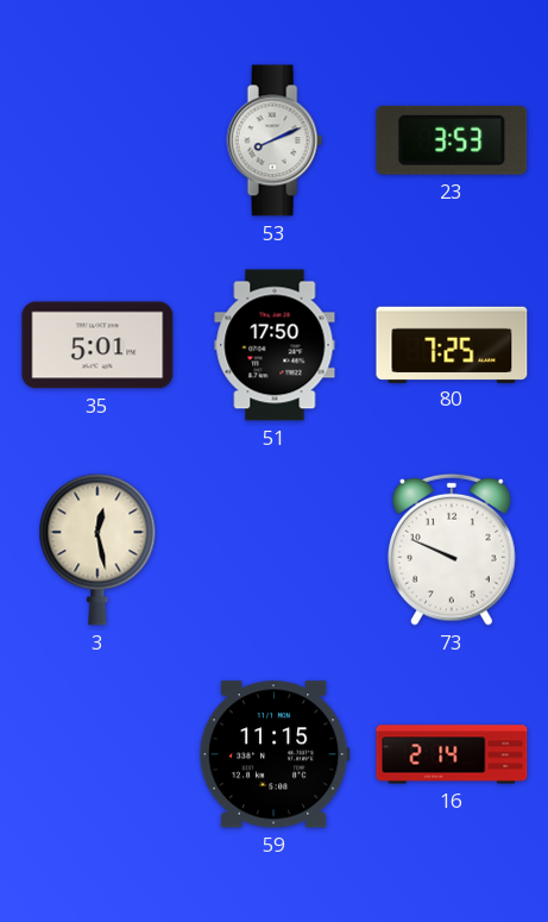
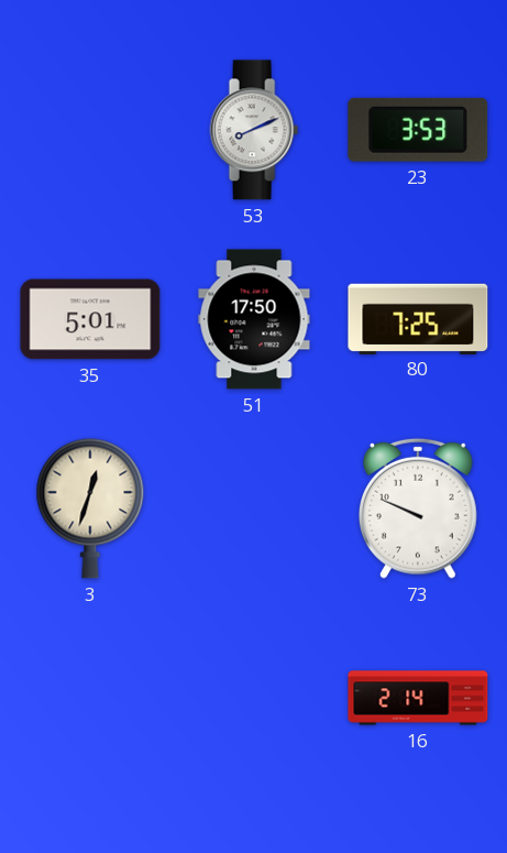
3: 12:28 -> 12:33 (90, 508)
59: 11:15 -> none (275, 754)
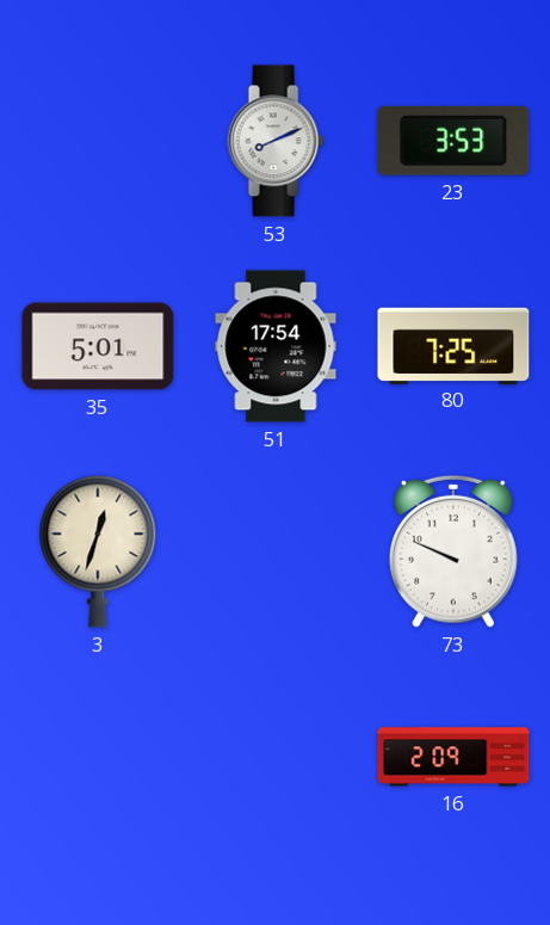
51: 17:50 -> 17:54 (276, 346)
16: 2:14 -> 2:09 (453, 757)
